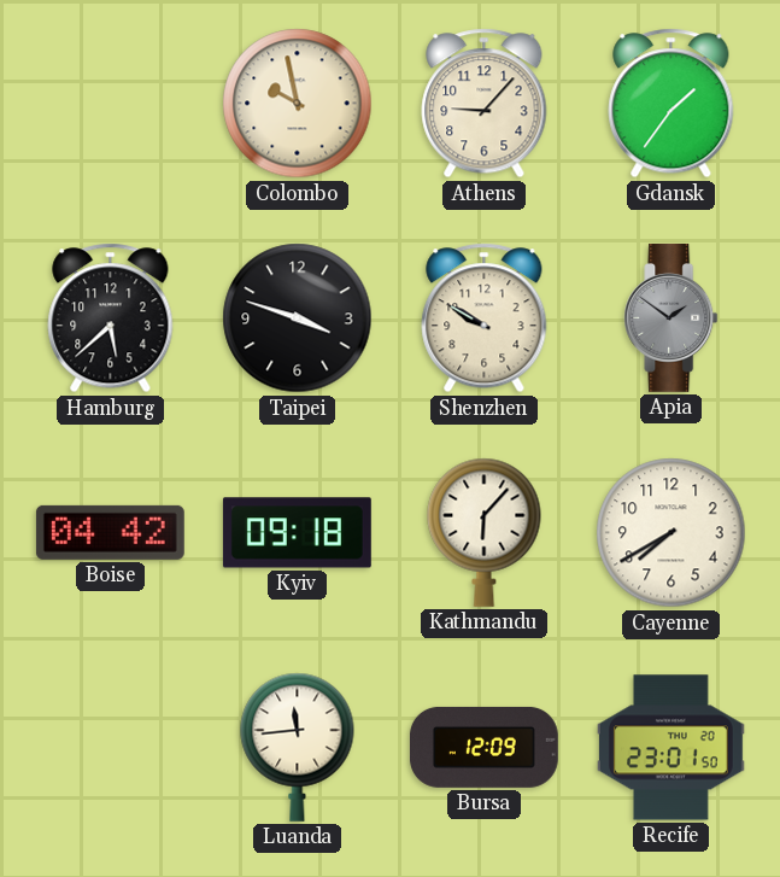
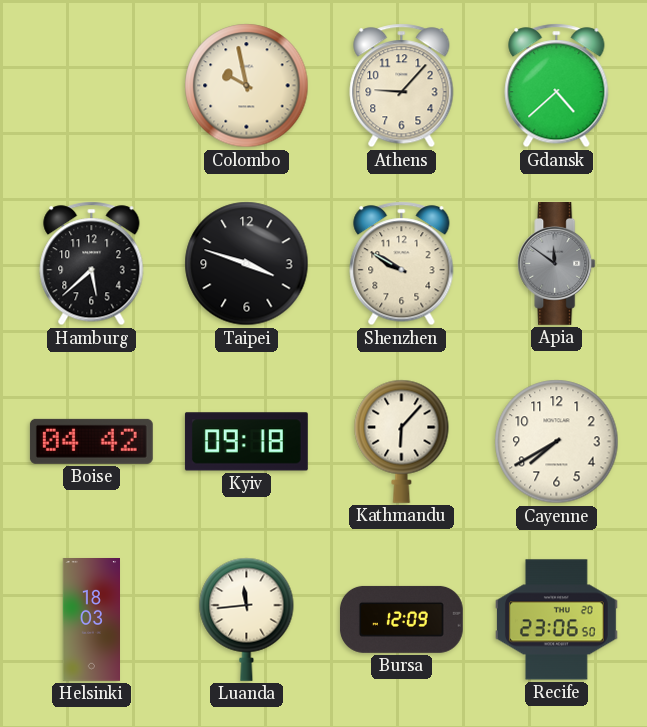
Gdansk: 1:36 -> 4:38 (557, 86)
Apia: 1:51 -> 11:51 (557, 263)
Helsinki: none -> 18:03 (92, 620)
Recife: 23:01 -> 23:06 (556, 620)
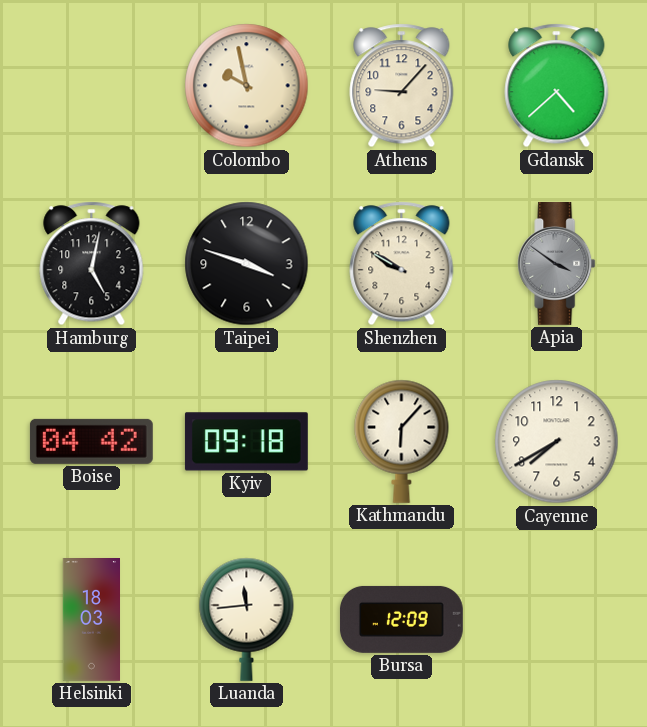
Hamburg: 5:38 -> 5:02 (92, 264)
Apia: 11:51 -> 3:51 (557, 263)
Recife: 23:06 -> none (556, 620)
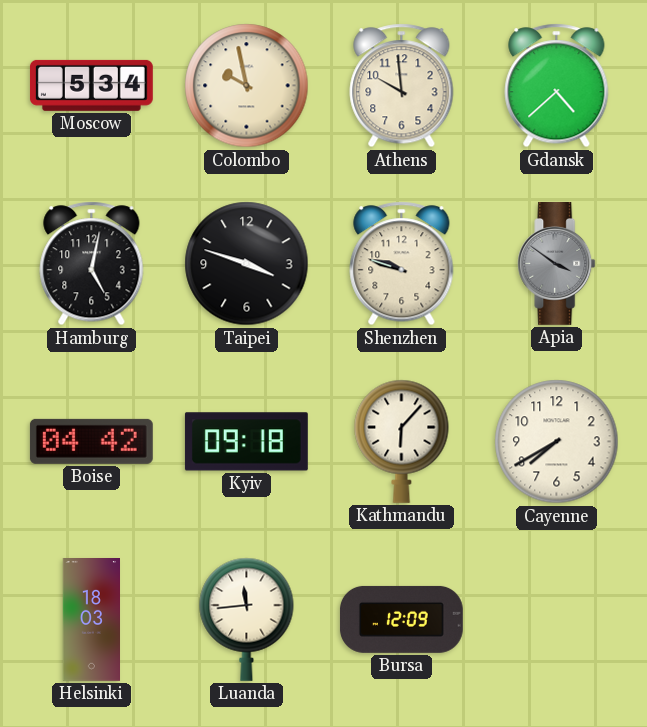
Moscow: none -> 5:34 (91, 85)
Athens: 9:07 -> 9:59 (402, 86)
Shenzhen: 9:50 -> 9:48 (402, 264)
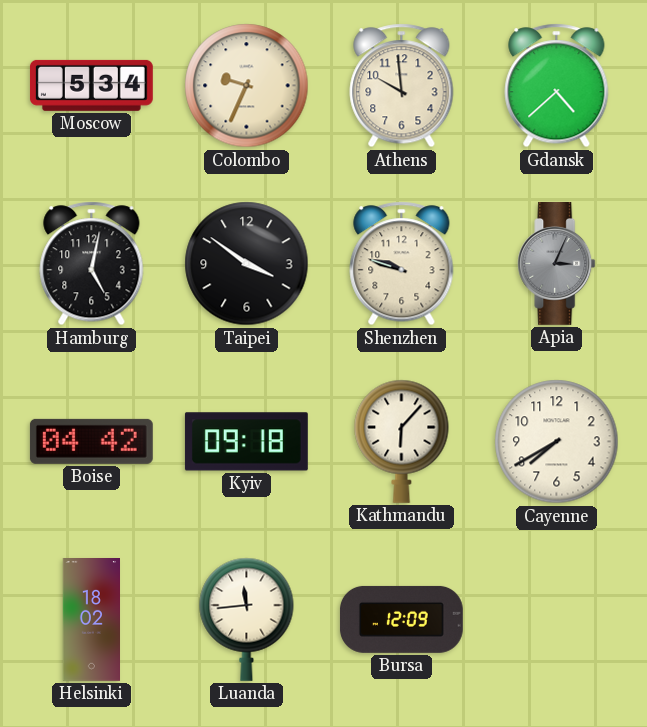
Colombo: 9:58 -> 9:34 (247, 86)
Taipei: 3:48 -> 3:51 (247, 264)
Apia: 3:51 -> 3:04 (557, 263)
Helsinki: 18:03 -> 18:02 (92, 620)
